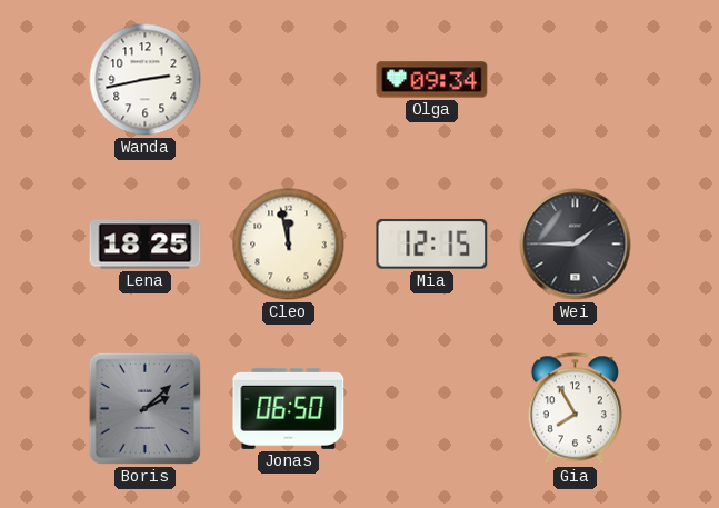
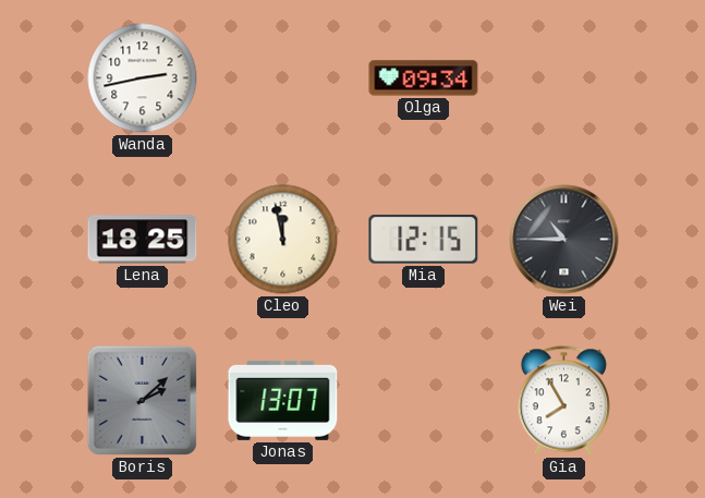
Wei: 1:45 -> 10:45 (564, 240)
Jonas: 06:50 -> 13:07 (283, 400)
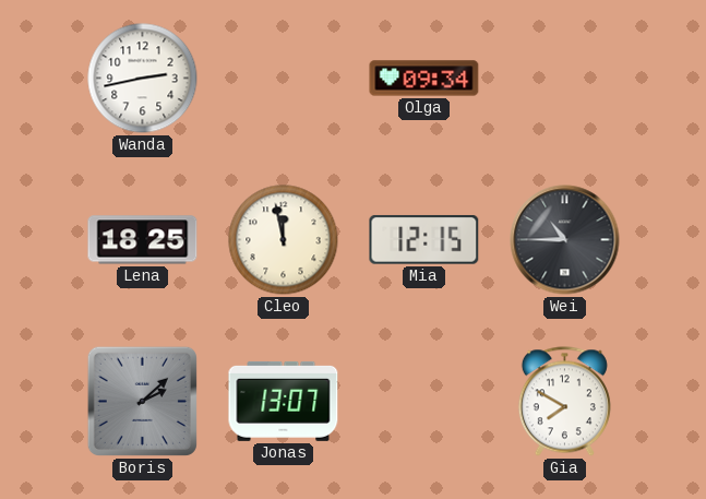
Gia: 7:55 -> 7:50 (564, 402)
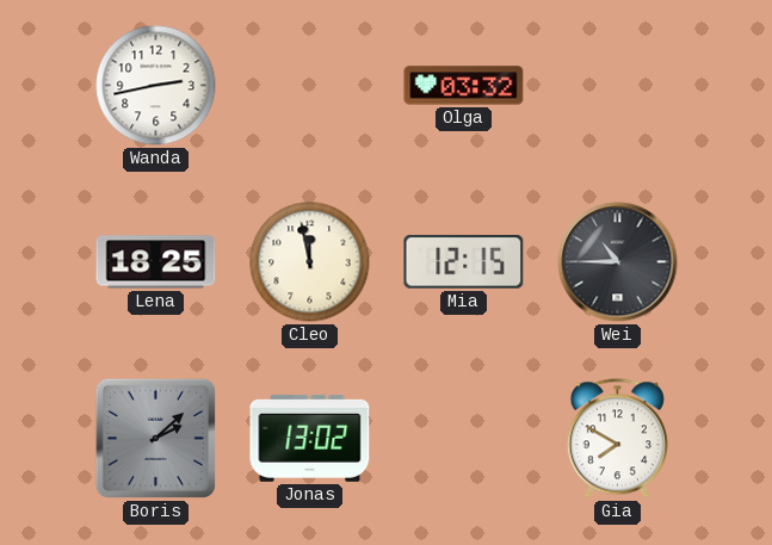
Olga: 09:34 -> 03:32 (464, 86)
Jonas: 13:07 -> 13:02 (310, 438)
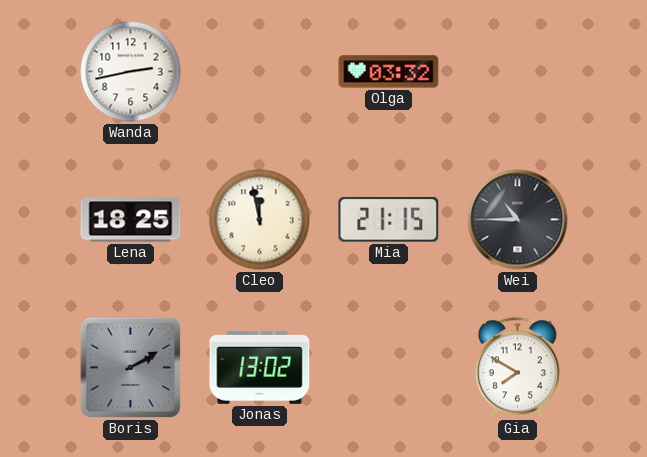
Mia: 12:15 -> 21:15 (389, 220)
Boris: 2:08 -> 2:10 (130, 367)
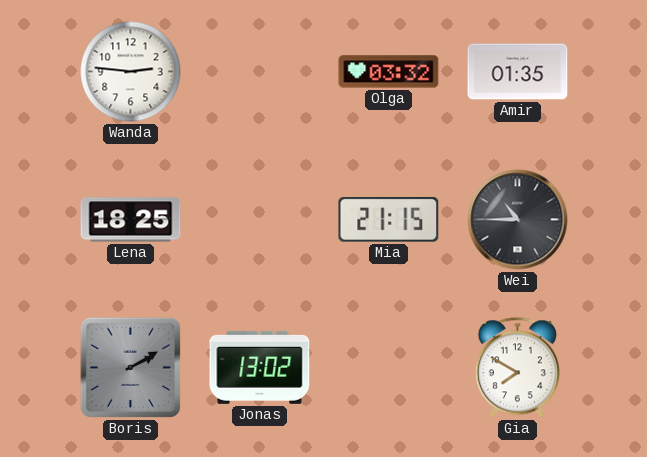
Wanda: 2:43 -> 2:46 (131, 72)
Amir: none -> 01:35 (518, 72)
Cleo: 11:58 -> none (260, 220)
